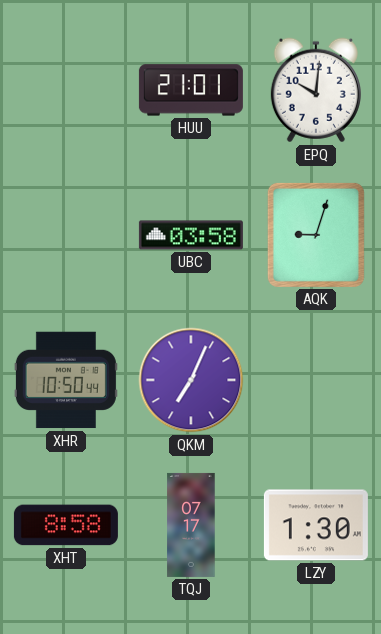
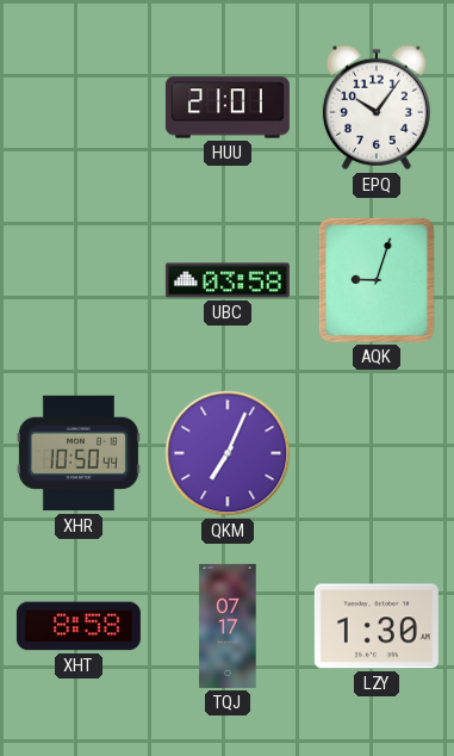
EPQ: 10:01 -> 10:06 (377, 107)
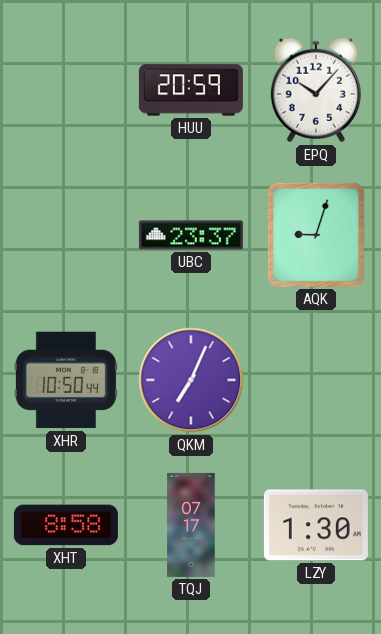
HUU: 21:01 -> 20:59 (191, 90)
EPQ: 10:06 -> 10:07 (316, 90)
UBC: 03:58 -> 23:37 (191, 235)
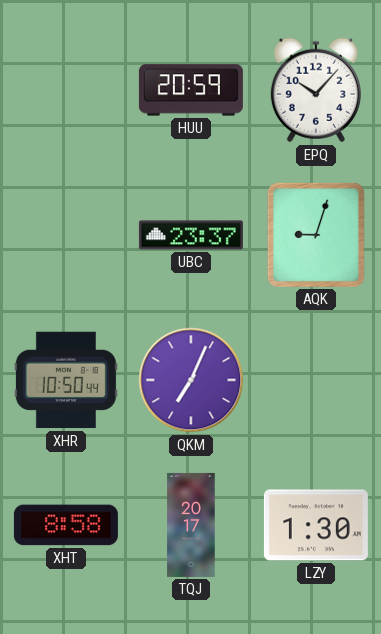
TQJ: 07:17 -> 20:17 (191, 525)
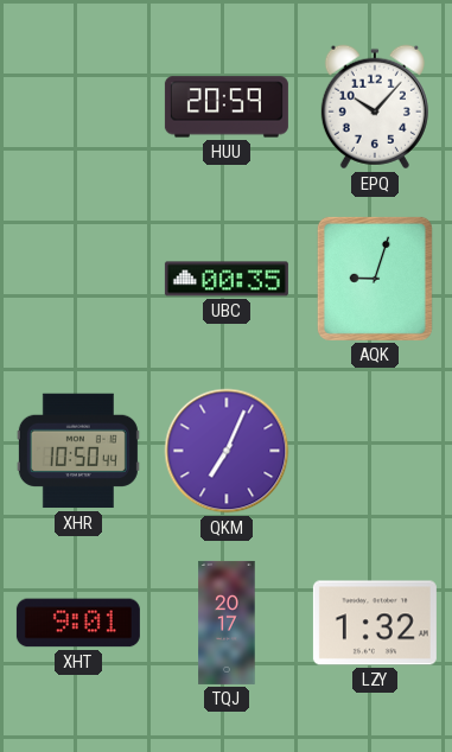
UBC: 23:37 -> 00:35 (227, 279)
XHT: 8:58 -> 9:01 (78, 623)
LZY: 1:30 -> 1:32 (375, 623)
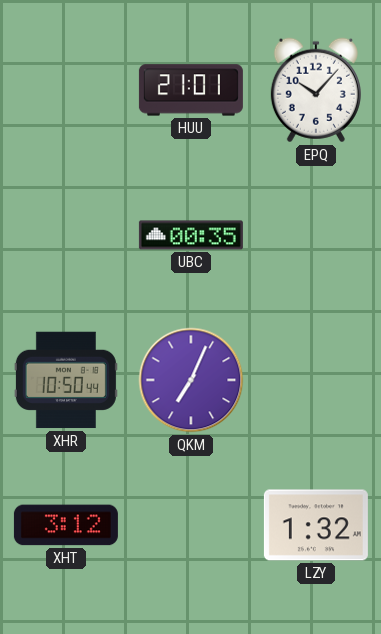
HUU: 20:59 -> 21:01 (191, 90)
AQK: 9:03 -> none (375, 279)
XHT: 9:01 -> 3:12 (66, 525)
TQJ: 20:17 -> none (227, 623)
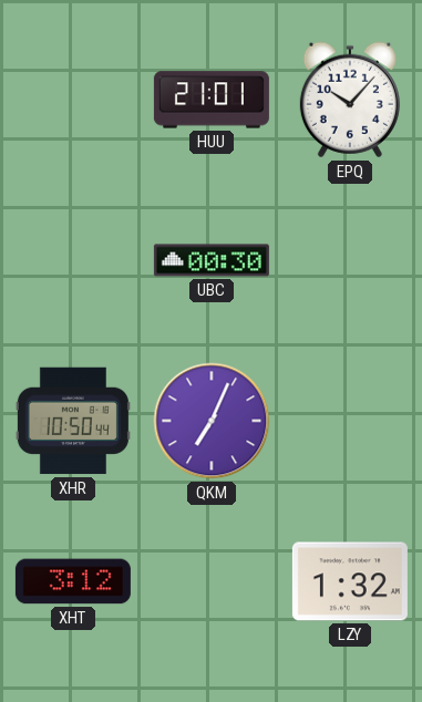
UBC: 00:35 -> 00:30 (212, 260)
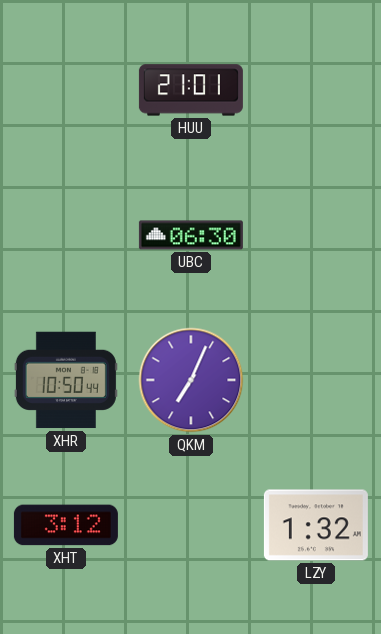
EPQ: 10:07 -> none (350, 100)
UBC: 00:30 -> 06:30 (191, 235)
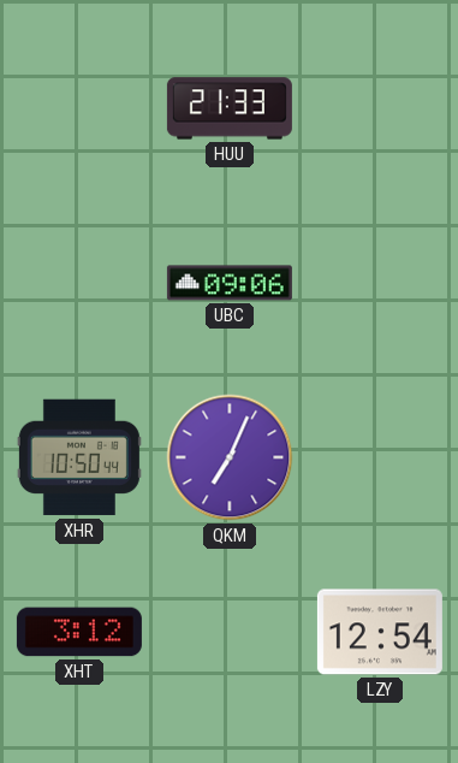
HUU: 21:01 -> 21:33 (230, 108)
UBC: 06:30 -> 09:06 (230, 283)
LZY: 1:32 -> 12:54 (380, 632)
